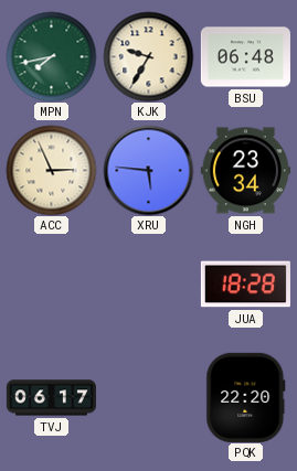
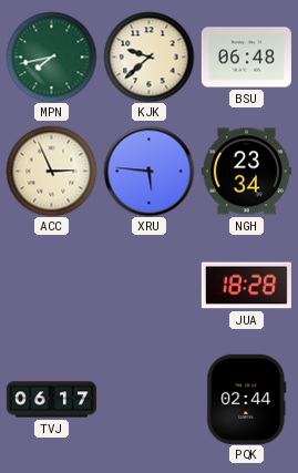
KJK: 9:35 -> 9:38 (148, 56)
PQK: 22:20 -> 02:44 (247, 399)
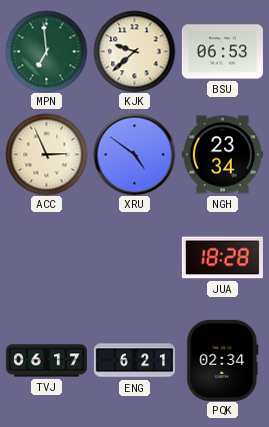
MPN: 7:43 -> 6:59 (46, 51)
BSU: 06:48 -> 06:53 (222, 52)
XRU: 5:46 -> 4:51 (134, 154)
ENG: none -> 6:21 (134, 361)
PQK: 02:44 -> 02:34 (223, 360)
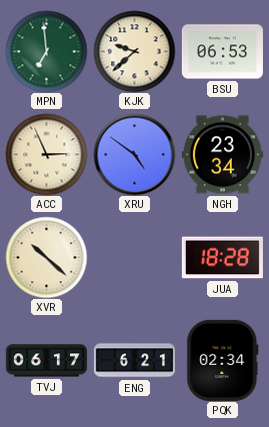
XVR: none -> 10:22 (46, 257)
